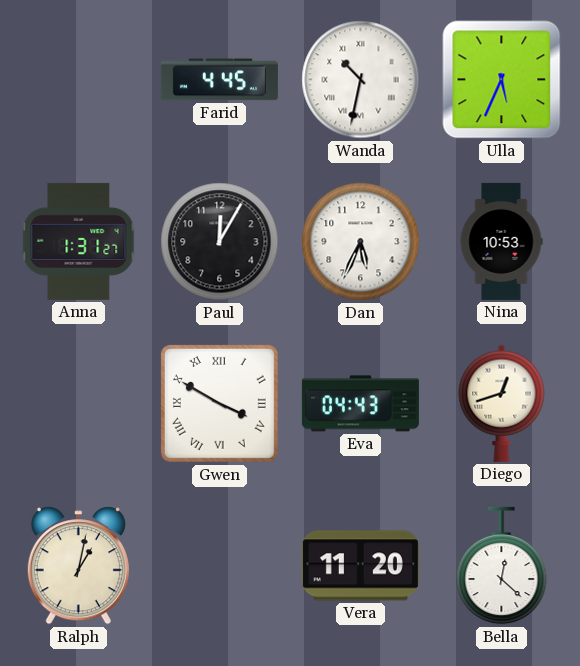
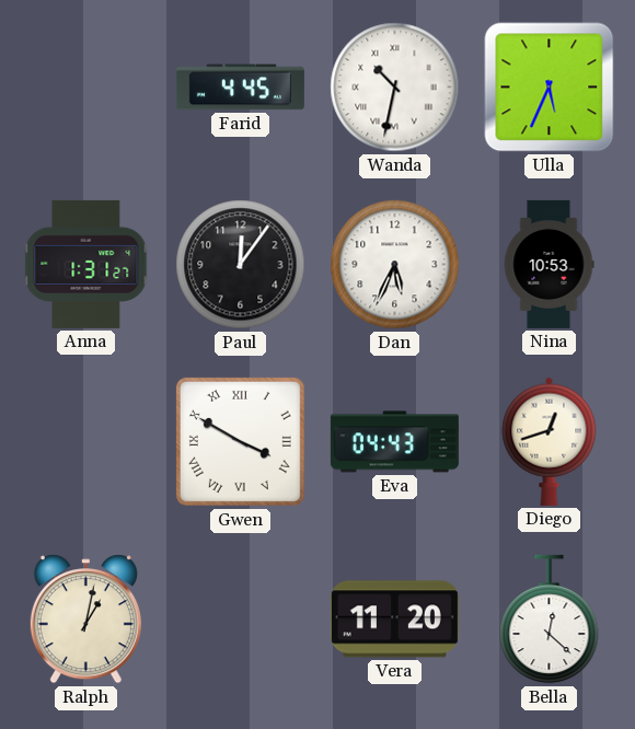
Paul: 12:05 -> 12:06 (241, 265)
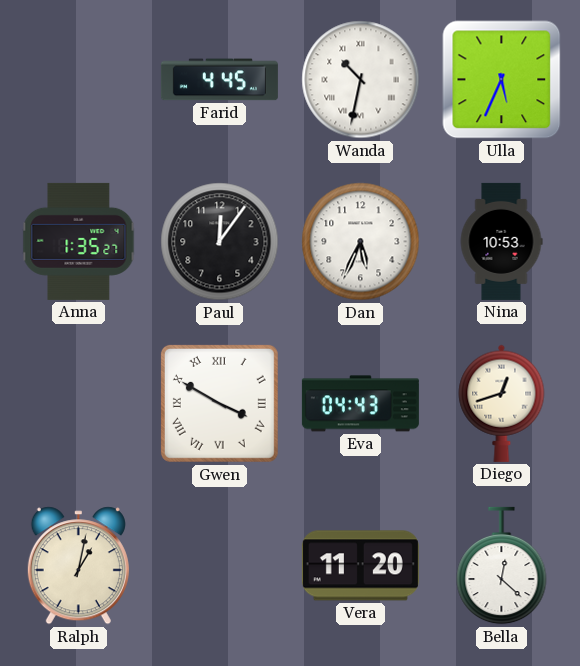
Anna: 1:31 -> 1:35 (79, 241)
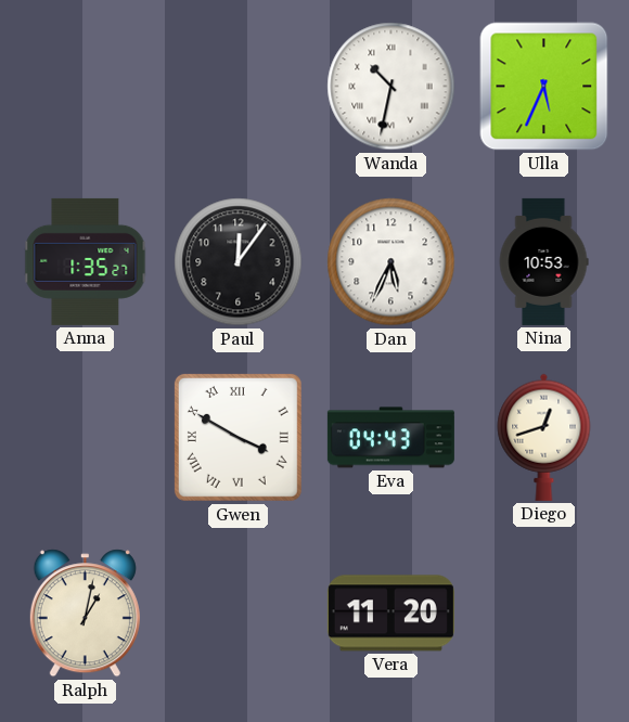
Farid: 4:45 -> none (219, 80)
Bella: 12:22 -> none (502, 566)
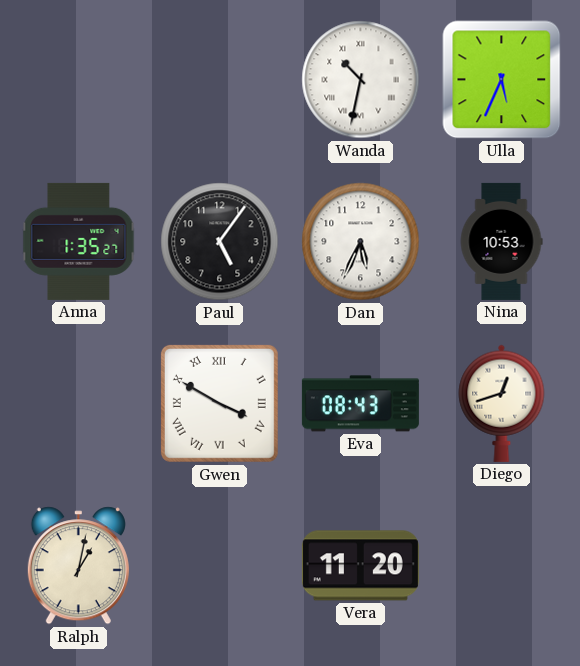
Paul: 12:06 -> 5:06 (220, 242)
Eva: 04:43 -> 08:43 (360, 404)
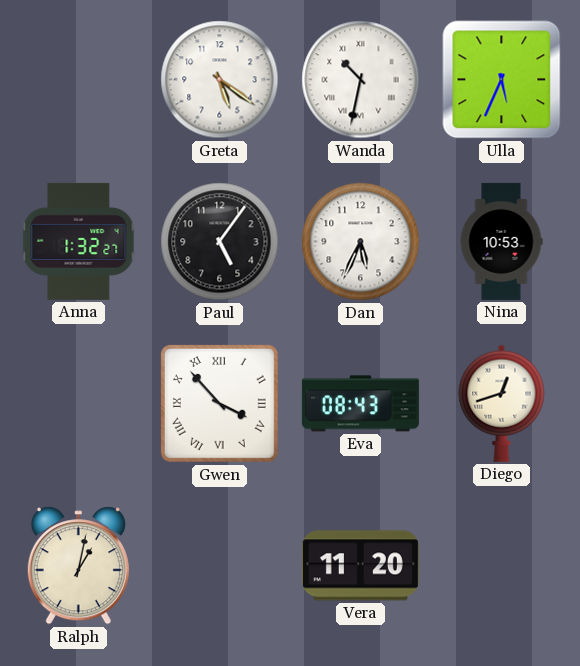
Greta: none -> 5:21 (220, 80)
Anna: 1:35 -> 1:32 (79, 241)
Gwen: 3:50 -> 3:53 (219, 403)
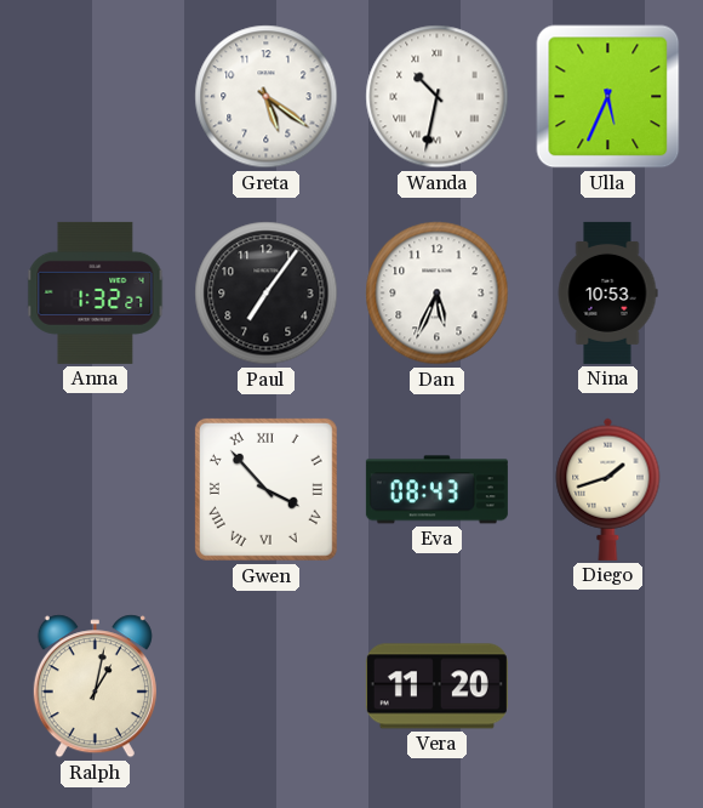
Paul: 5:06 -> 7:06 (267, 294)
Diego: 12:42 -> 1:42 (608, 489)
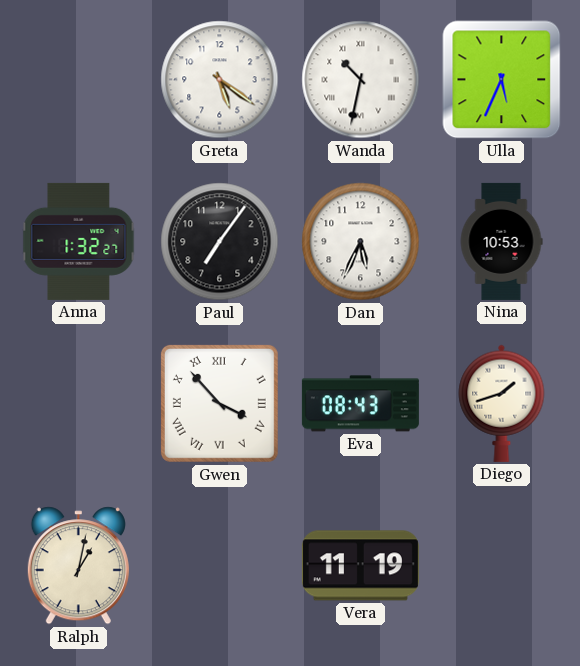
Vera: 11:20 -> 11:19 (360, 566)
